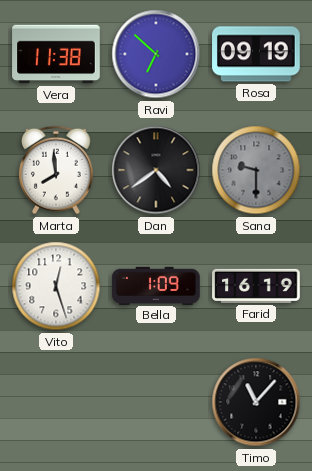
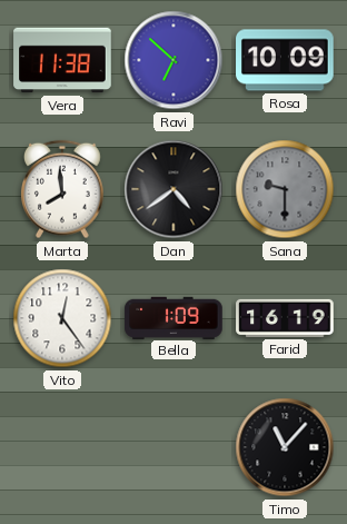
Rosa: 09:19 -> 10:09 (285, 60)
Vito: 12:27 -> 12:24 (62, 318)
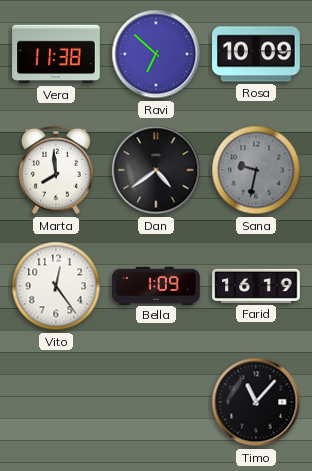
Sana: 9:30 -> 9:32 (256, 170)
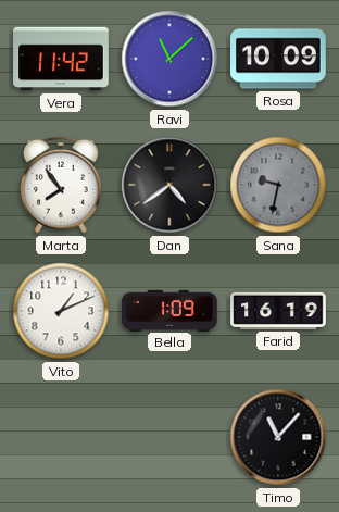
Vera: 11:38 -> 11:42 (61, 59)
Ravi: 6:52 -> 11:08 (169, 59)
Marta: 7:59 -> 7:54 (61, 185)
Vito: 12:24 -> 1:11 (61, 311)
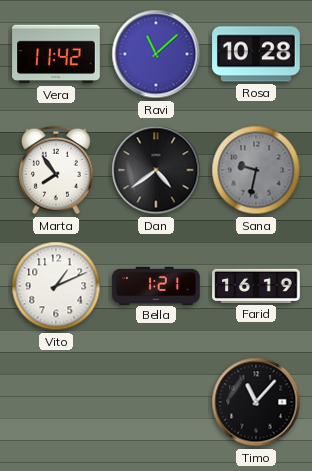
Rosa: 10:09 -> 10:28 (256, 54)
Bella: 1:09 -> 1:21 (156, 285)
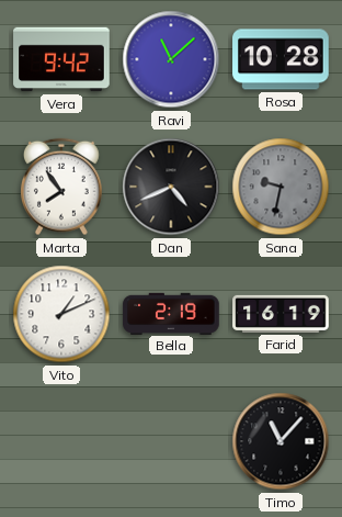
Vera: 11:42 -> 9:42 (61, 59)
Dan: 4:39 -> 4:41 (171, 187)
Bella: 1:21 -> 2:19 (171, 313)
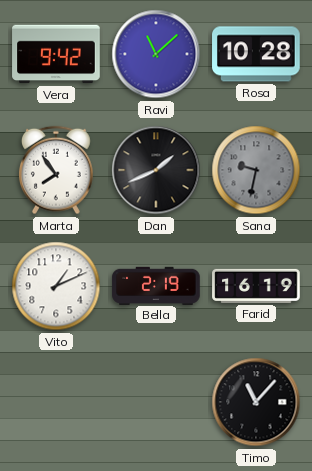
Dan: 4:41 -> 1:41 (156, 170)
